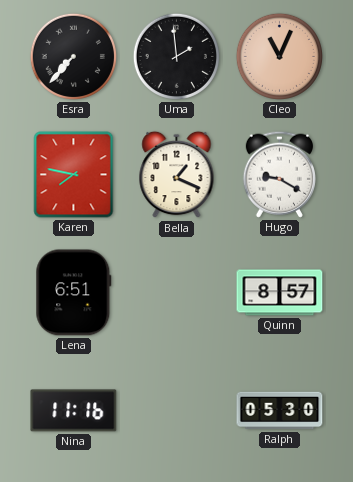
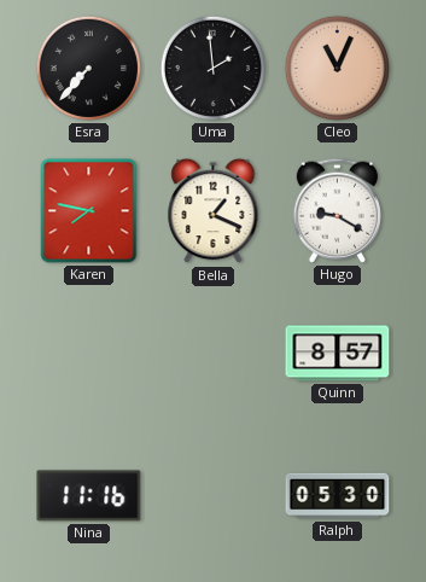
Lena: 6:51 -> none (74, 293)
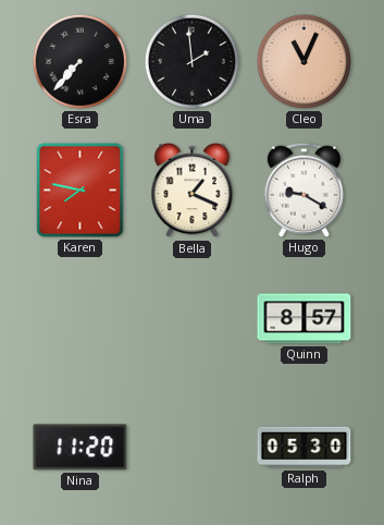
Nina: 11:16 -> 11:20 (80, 448)
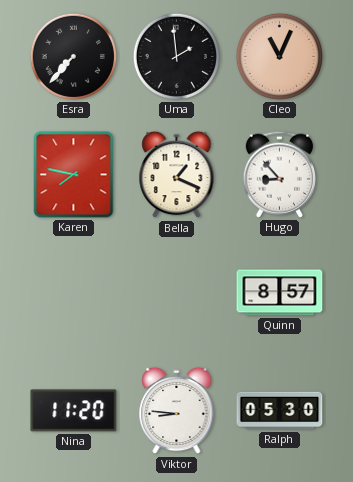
Hugo: 9:20 -> 8:53 (279, 174)
Viktor: none -> 8:46 (177, 411)
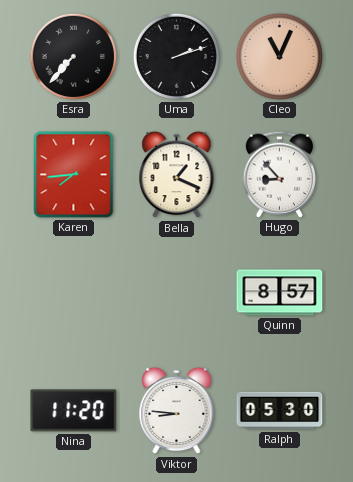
Uma: 1:59 -> 2:12 (176, 56)
Karen: 7:47 -> 7:44 (74, 175)
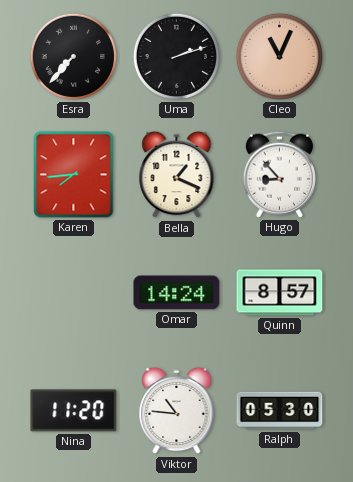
Omar: none -> 14:24 (177, 293)
Viktor: 8:46 -> 10:46 (177, 411)
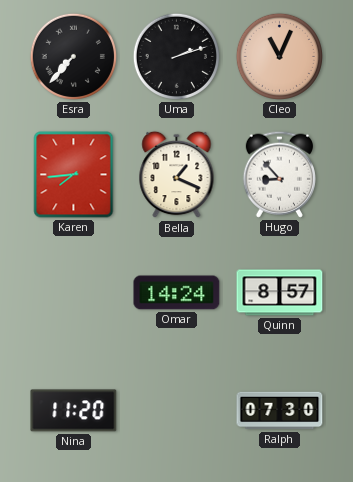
Viktor: 10:46 -> none (177, 411)
Ralph: 05:30 -> 07:30 (280, 411)
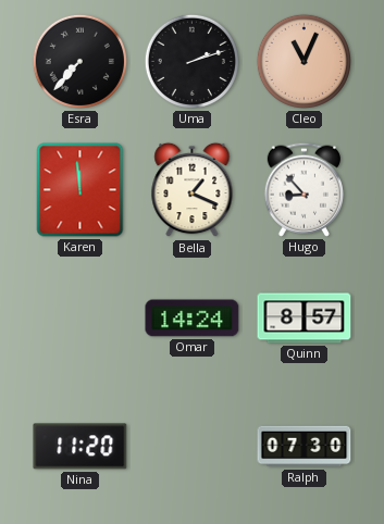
Karen: 7:44 -> 11:59 (80, 190)
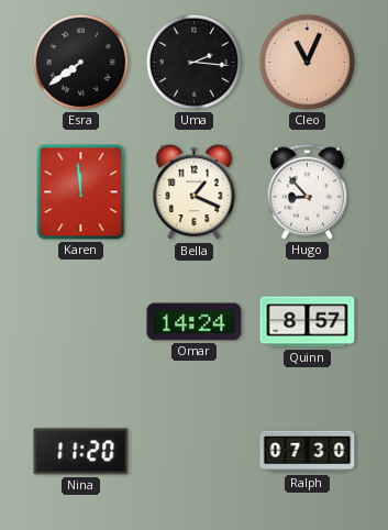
Esra: 7:37 -> 7:39 (80, 62)
Uma: 2:12 -> 2:16 (193, 62)
